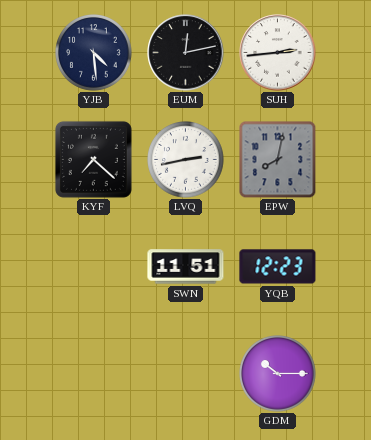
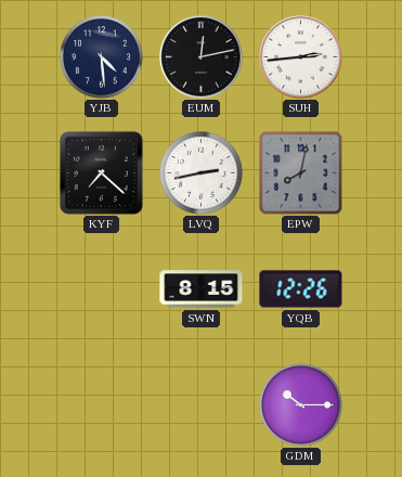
SWN: 11:51 -> 8:15 (202, 289)
YQB: 12:23 -> 12:26 (301, 289)
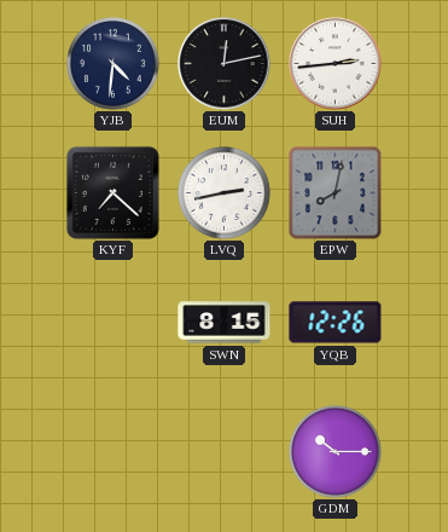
YJB: 4:29 -> 4:31 (114, 64)
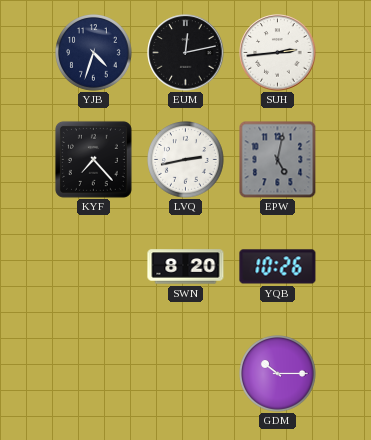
YJB: 4:31 -> 4:33 (94, 53)
KYF: 7:22 -> 7:23 (93, 159)
EPW: 8:02 -> 5:02 (277, 159)
SWN: 8:15 -> 8:20 (186, 267)
YQB: 12:26 -> 10:26 (278, 267)
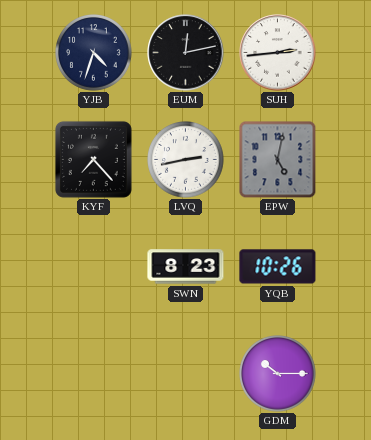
SWN: 8:20 -> 8:23 (186, 267)
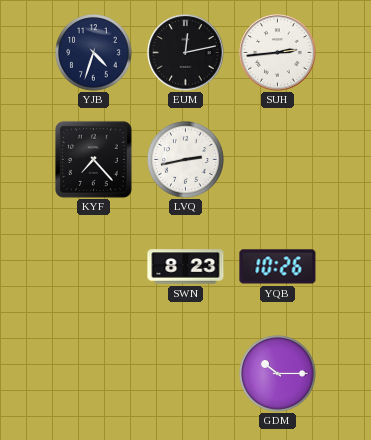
EPW: 5:02 -> none (277, 159)
